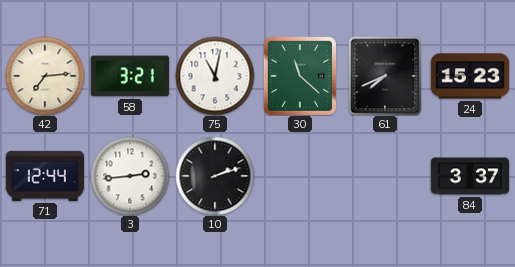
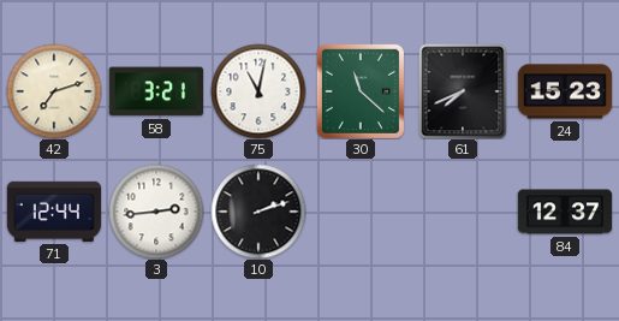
42: 7:14 -> 7:12 (54, 91)
84: 3:37 -> 12:37 (565, 212)
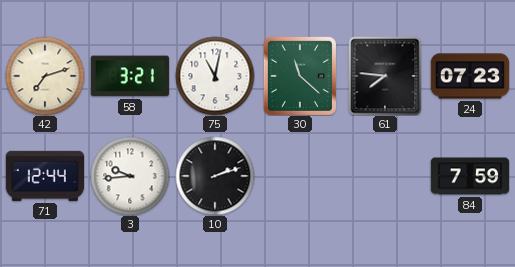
61: 7:41 -> 7:46 (385, 76)
24: 15:23 -> 07:23 (470, 76)
3: 2:44 -> 9:44 (130, 176)
84: 12:37 -> 7:59 (470, 176)
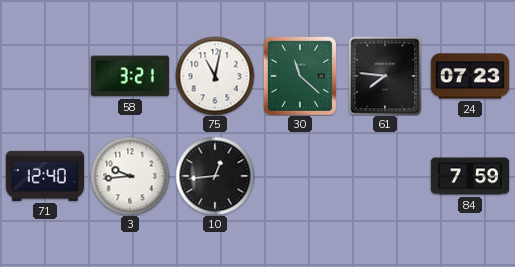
42: 7:12 -> none (45, 76)
71: 12:44 -> 12:40 (44, 176)
10: 2:12 -> 12:44 (215, 176)
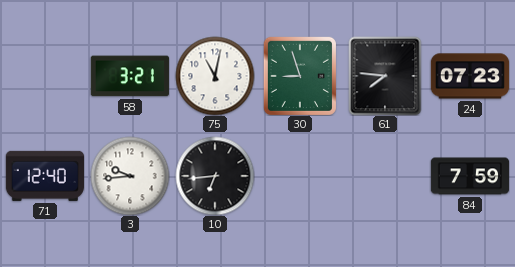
30: 11:22 -> 8:57 (300, 76)
10: 12:44 -> 6:44 (215, 176)
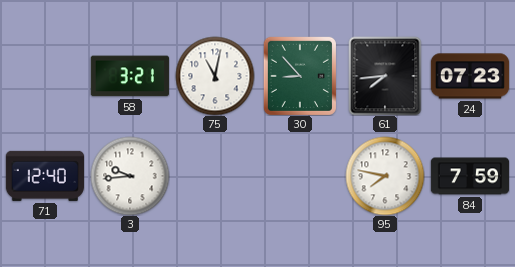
30: 8:57 -> 8:53 (300, 76)
61: 7:46 -> 7:44 (385, 76)
10: 6:44 -> none (215, 176)
95: none -> 7:47 (385, 176)
